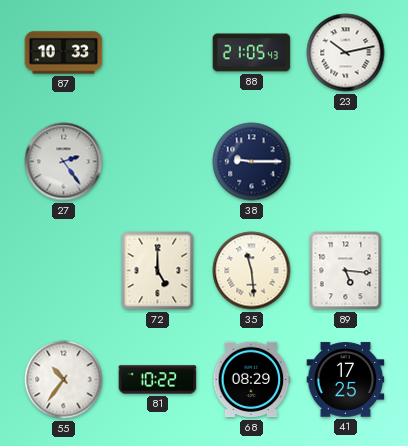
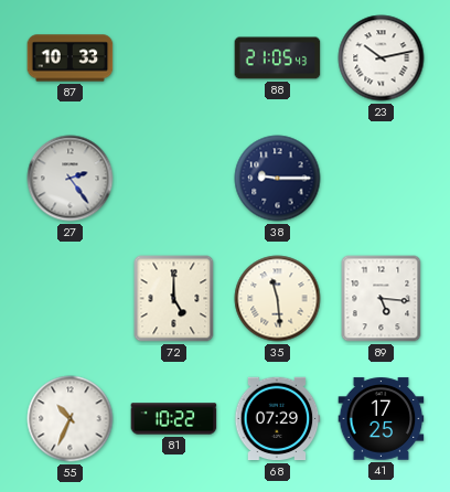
55: 10:36 -> 10:34 (71, 419)
68: 08:29 -> 07:29 (277, 419)
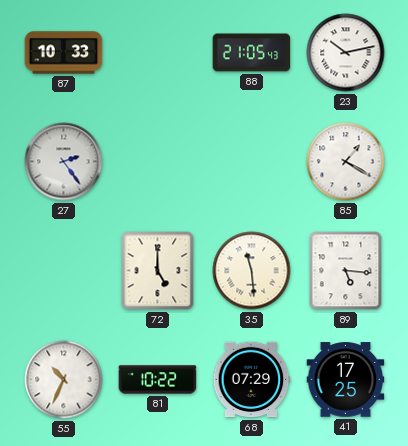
38: 9:15 -> none (278, 179)
85: none -> 1:20 (346, 162)
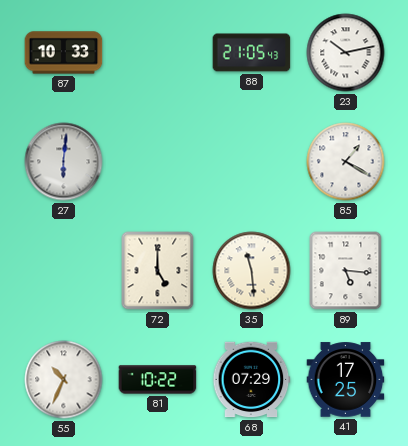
27: 2:24 -> 6:01 (64, 162)
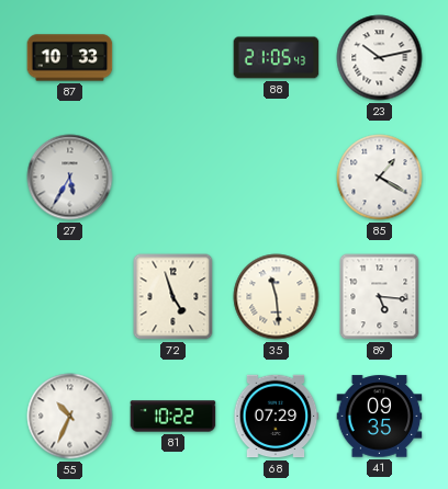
27: 6:01 -> 5:35 (70, 178)
72: 5:00 -> 4:57 (173, 297)
41: 17:25 -> 09:35 (380, 417)
